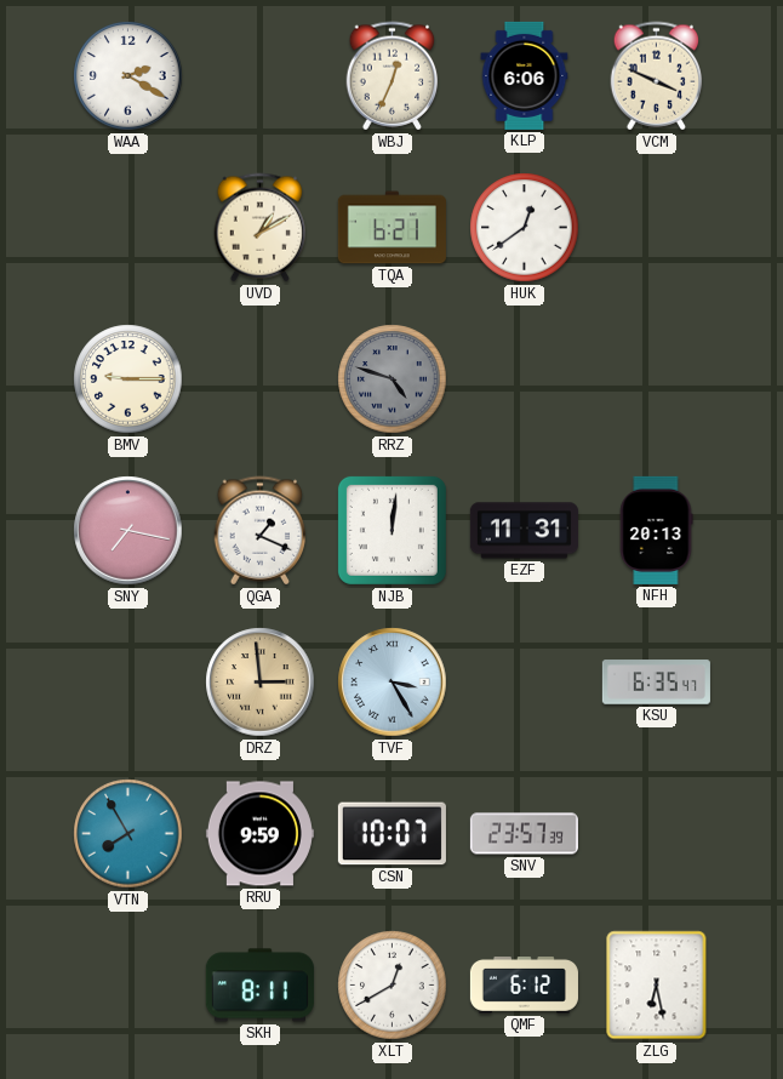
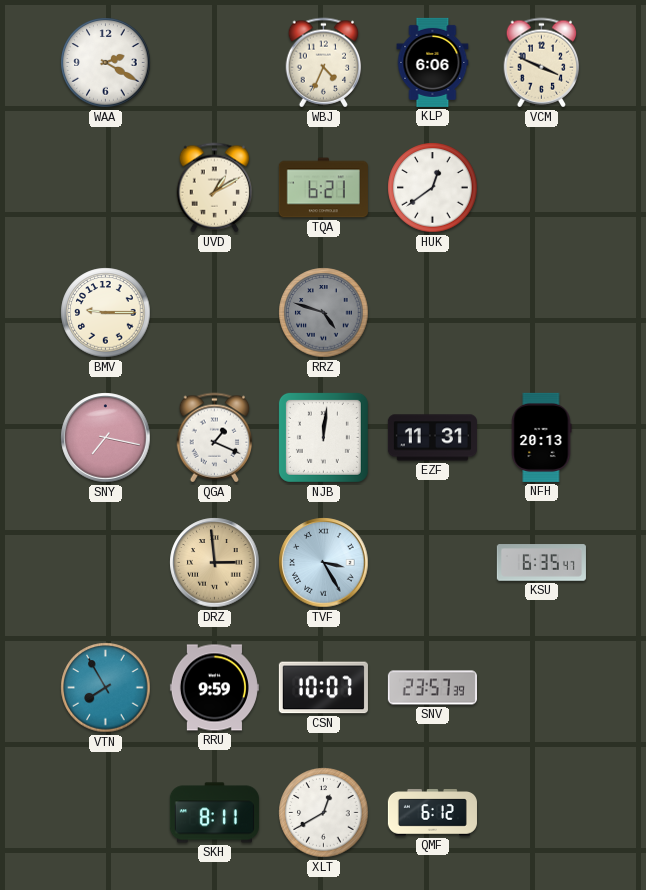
WBJ: 12:34 -> 4:34 (324, 63)
ZLG: 6:28 -> none (657, 986)
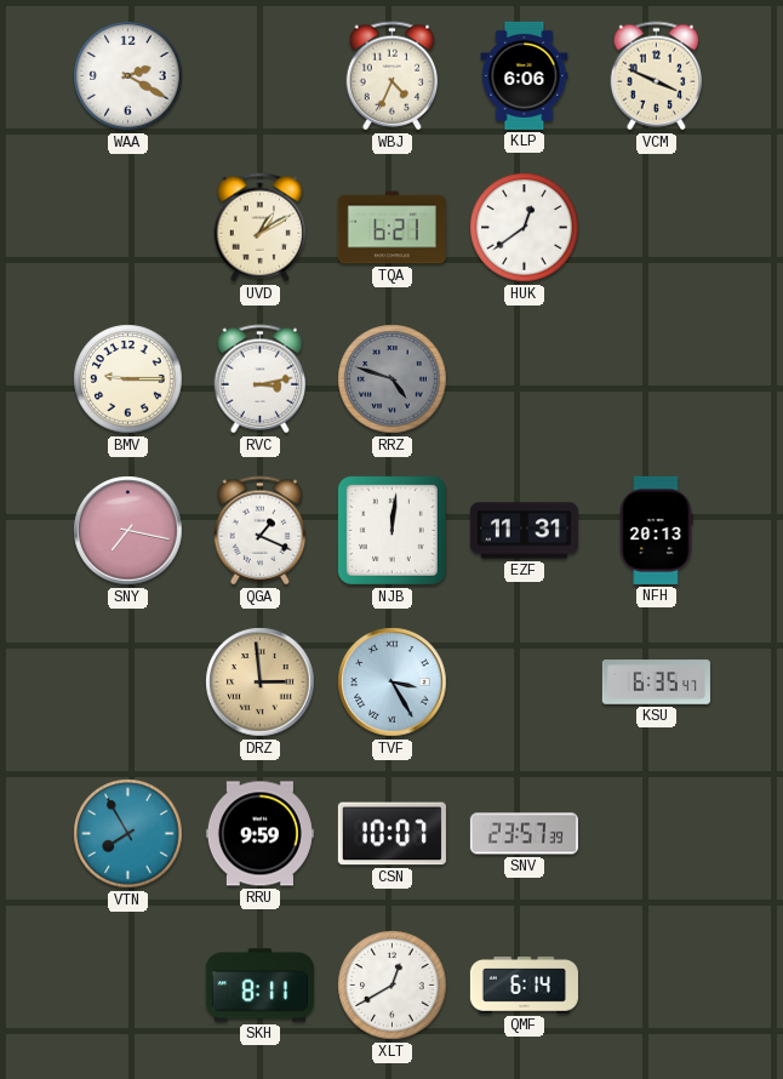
RVC: none -> 3:13 (261, 379)
QMF: 6:12 -> 6:14 (524, 986)
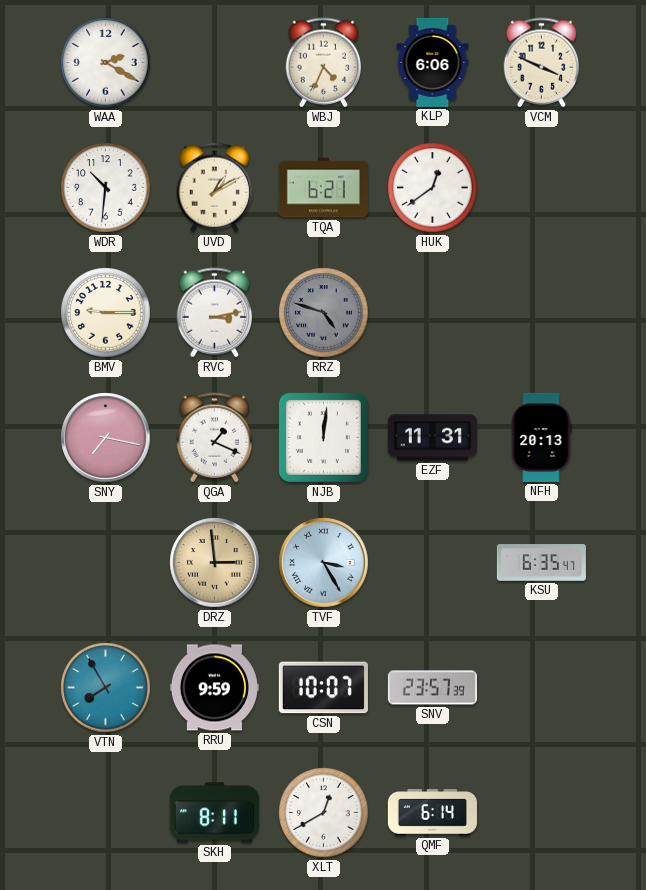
WDR: none -> 10:31 (106, 188)
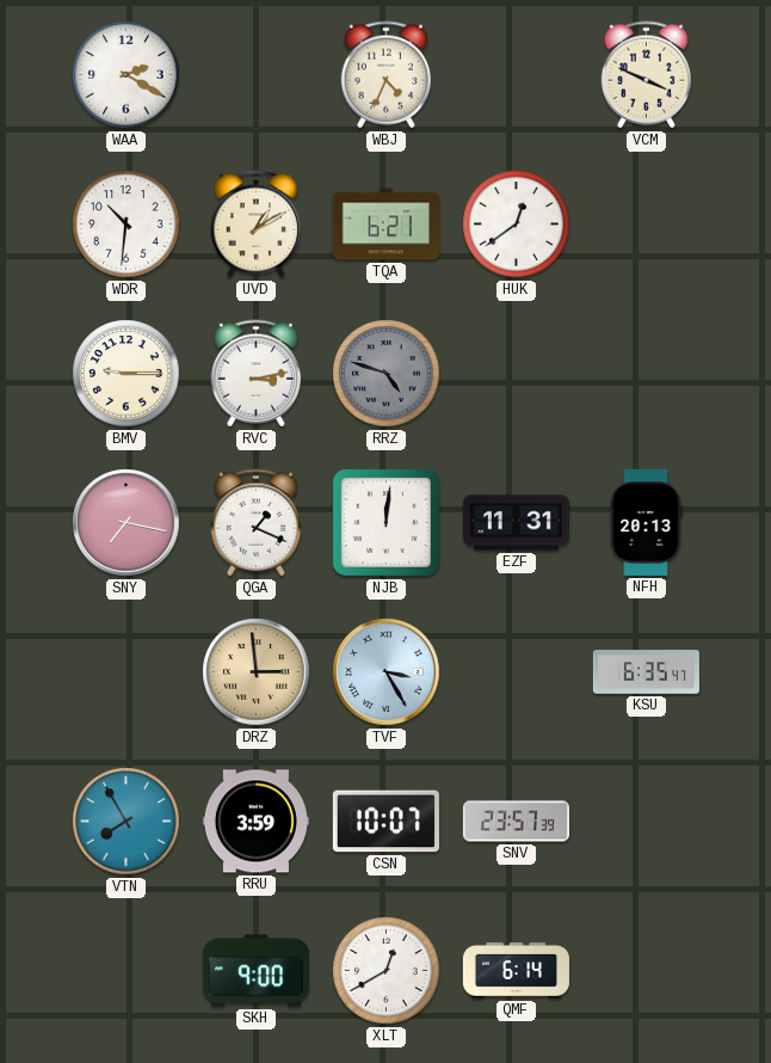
KLP: 6:06 -> none (433, 62)
RRU: 9:59 -> 3:59 (255, 822)
SKH: 8:11 -> 9:00 (255, 971)
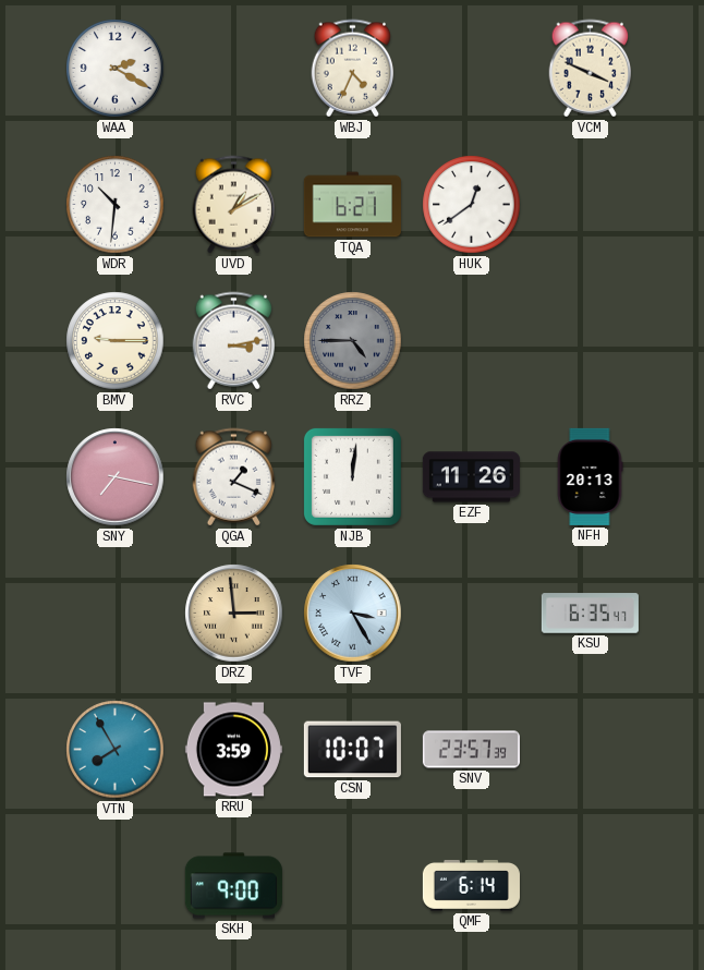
RRZ: 4:48 -> 4:45 (353, 341)
EZF: 11:31 -> 11:26 (471, 477)
XLT: 12:40 -> none (387, 971)
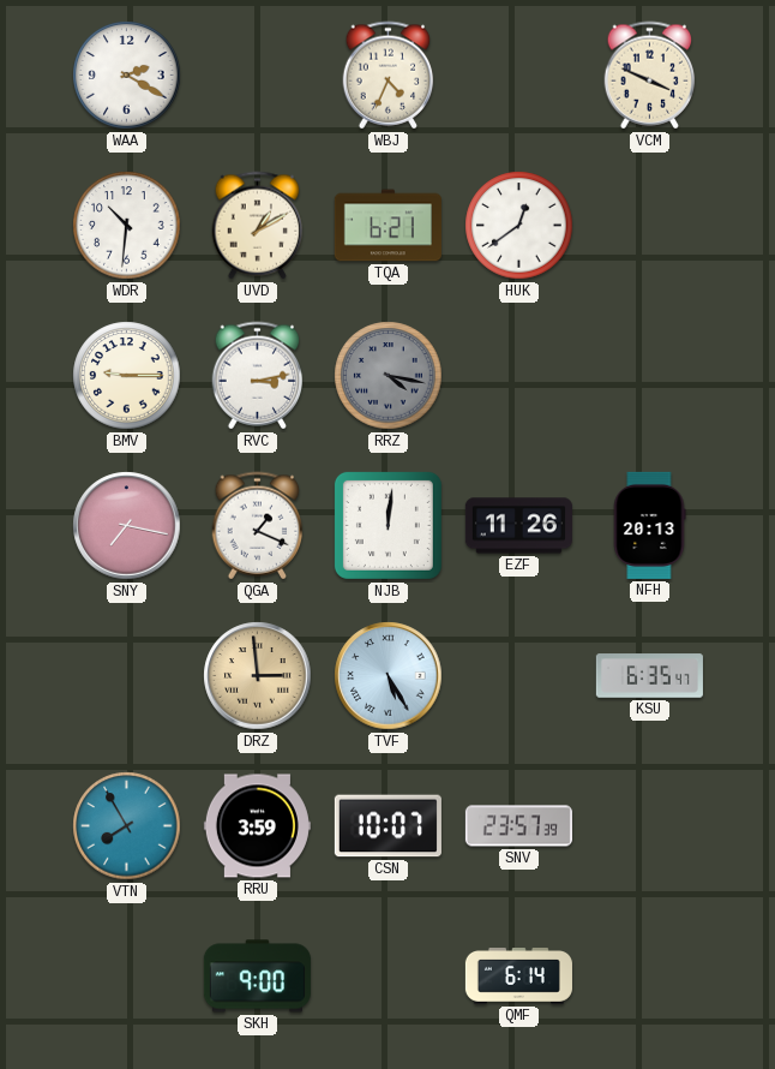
RRZ: 4:45 -> 4:17 (389, 376)
TVF: 3:25 -> 5:25 (389, 676)
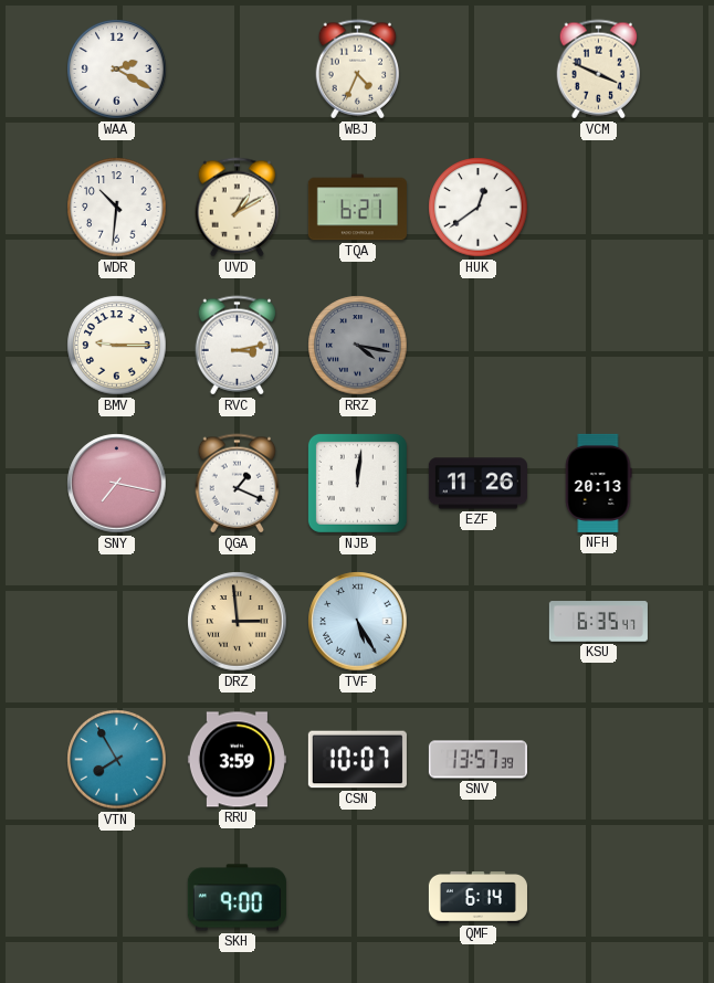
SNV: 23:57 -> 13:57 (477, 760)
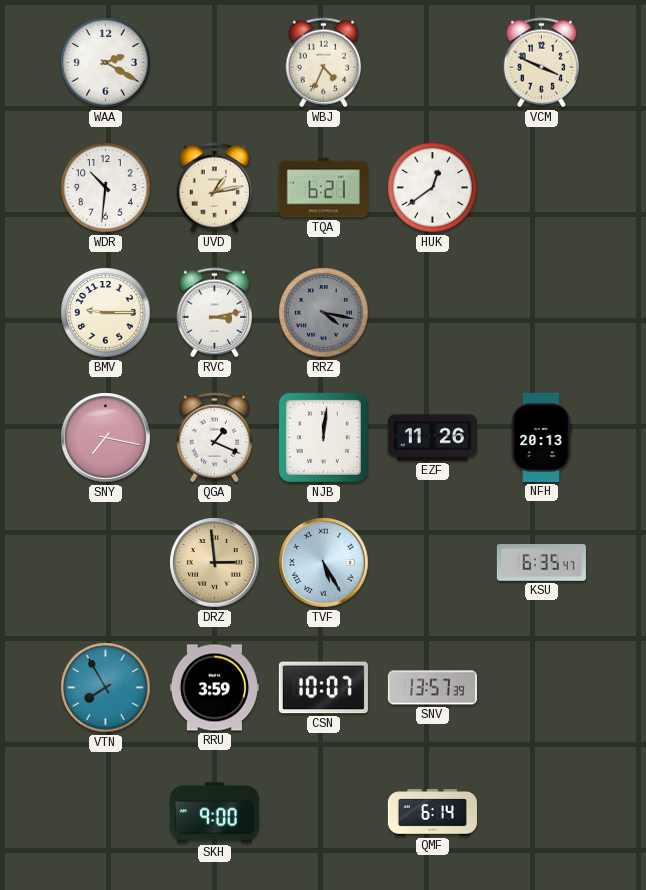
UVD: 1:10 -> 1:13 (215, 188)
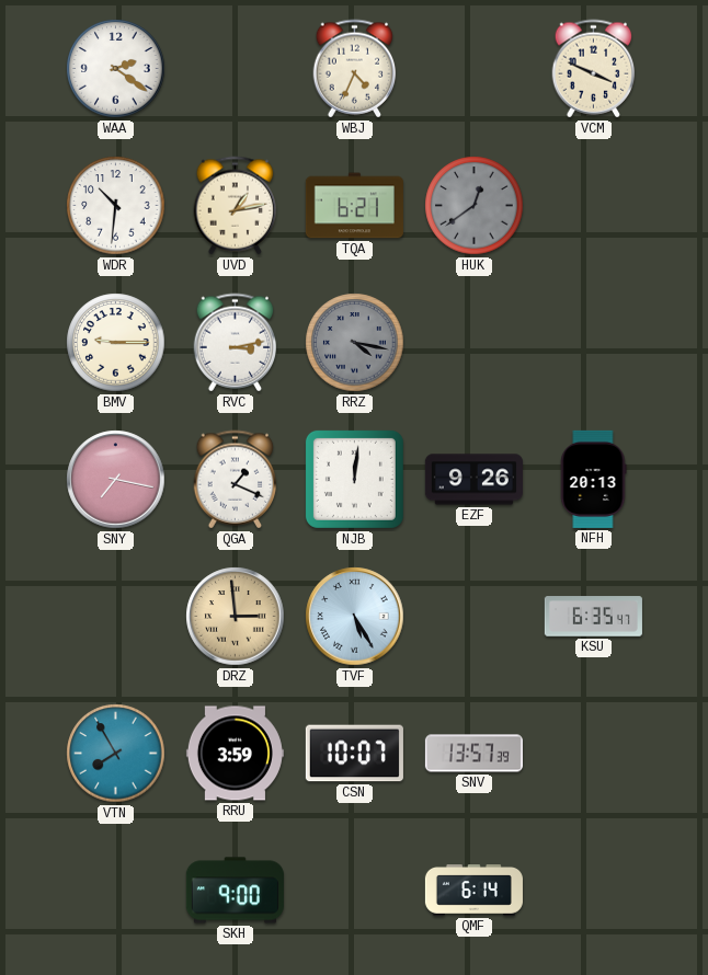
WAA: 2:20 -> 2:21 (116, 69)
HUK dial: white -> grey (475, 206)
EZF: 11:26 -> 9:26 (473, 480)
